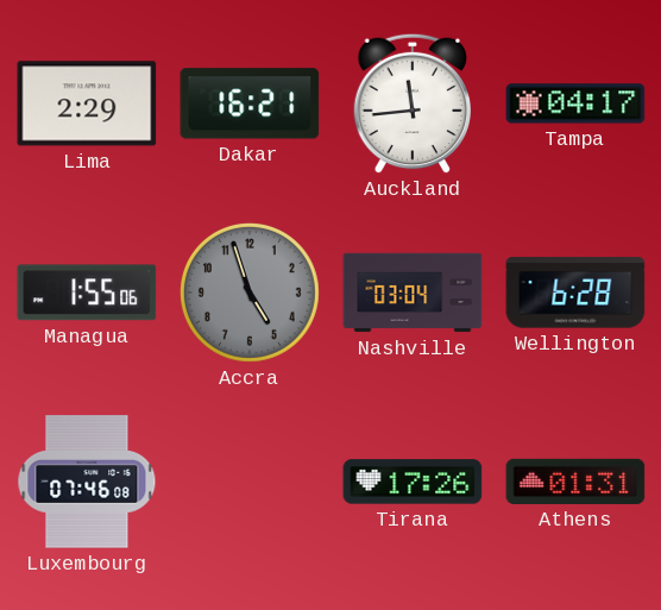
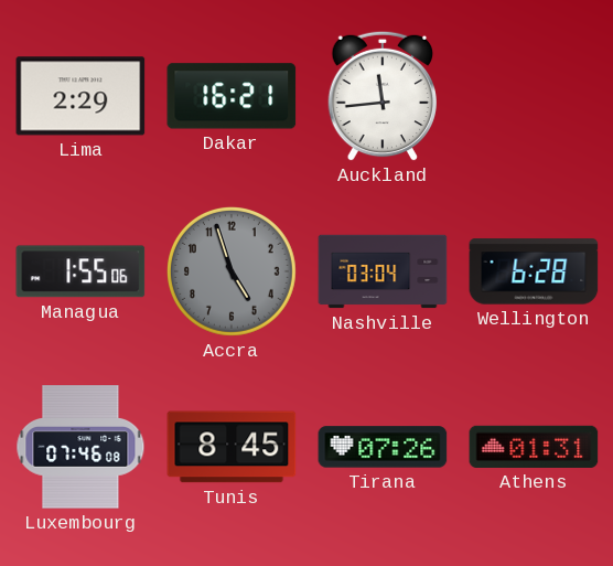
Tampa: 04:17 -> none (575, 103)
Tunis: none -> 8:45 (232, 447)
Tirana: 17:26 -> 07:26 (383, 447)
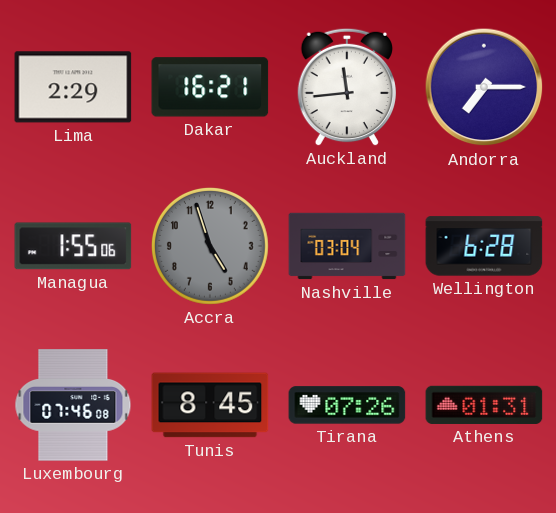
Andorra: none -> 7:15 (484, 87)
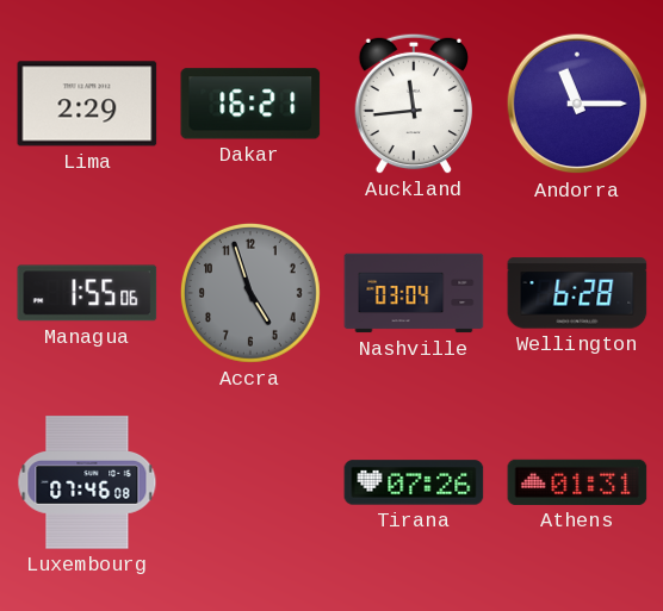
Andorra: 7:15 -> 11:15 (577, 104)
Tunis: 8:45 -> none (210, 405)
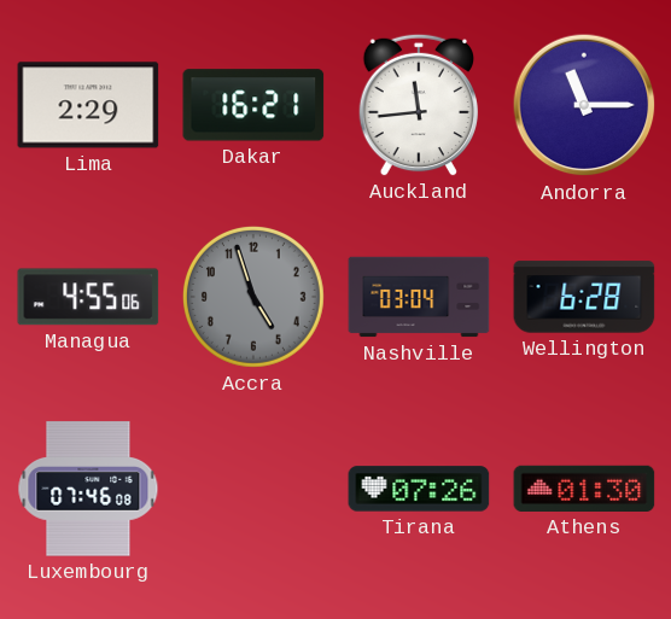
Managua: 1:55 -> 4:55 (88, 297)
Athens: 01:31 -> 01:30 (584, 489)
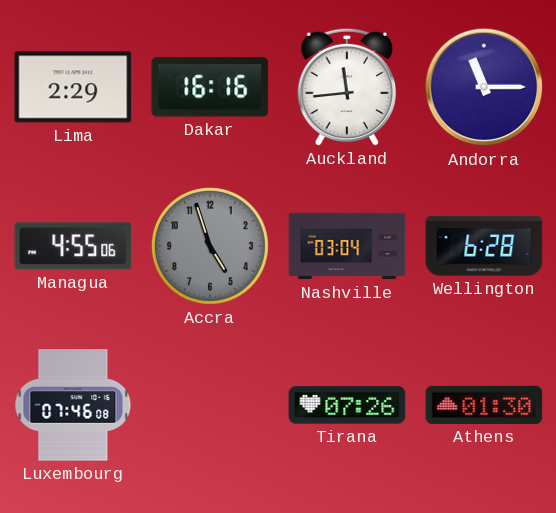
Dakar: 16:21 -> 16:16 (210, 87)
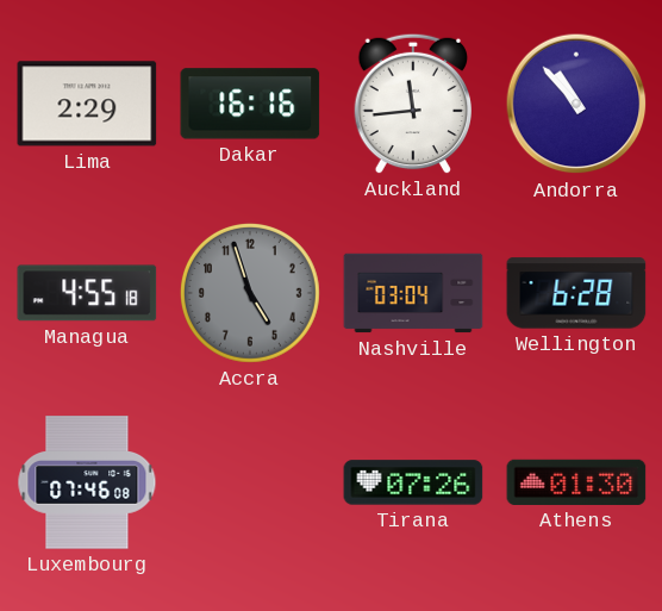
Andorra: 11:15 -> 10:53 (576, 104)
Managua: 4:55:06 -> 4:55:18 (87, 293)
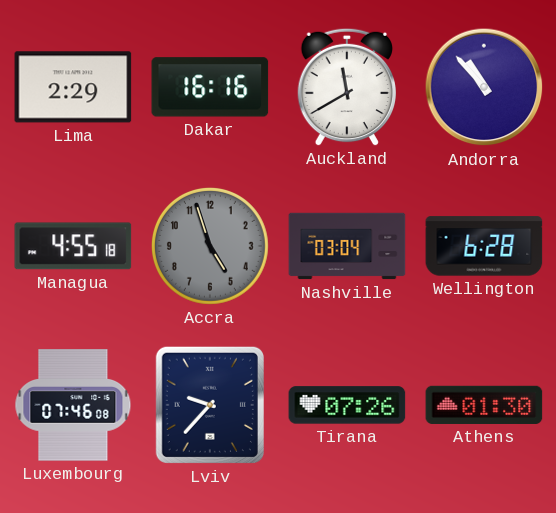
Auckland: 11:44 -> 11:40 (346, 87)
Lviv: none -> 9:37 (210, 405)
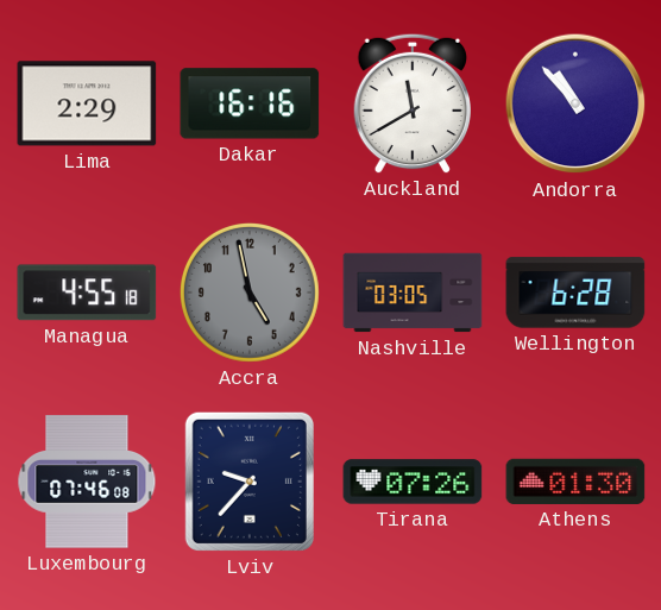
Accra: 4:57 -> 4:58 (250, 293)
Nashville: 03:04 -> 03:05 (413, 293)
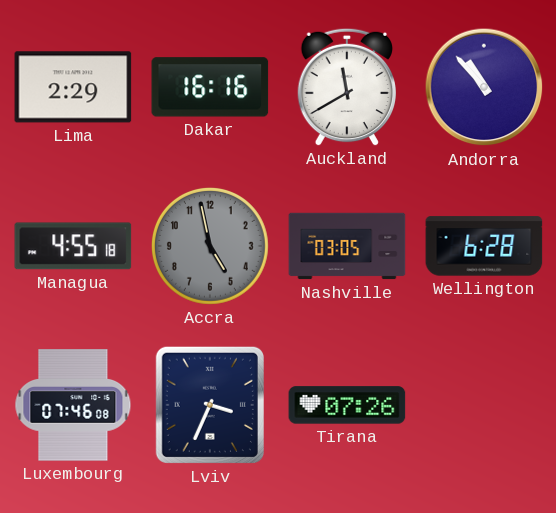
Lviv: 9:37 -> 3:34 (210, 405)
Athens: 01:30 -> none (575, 482)
